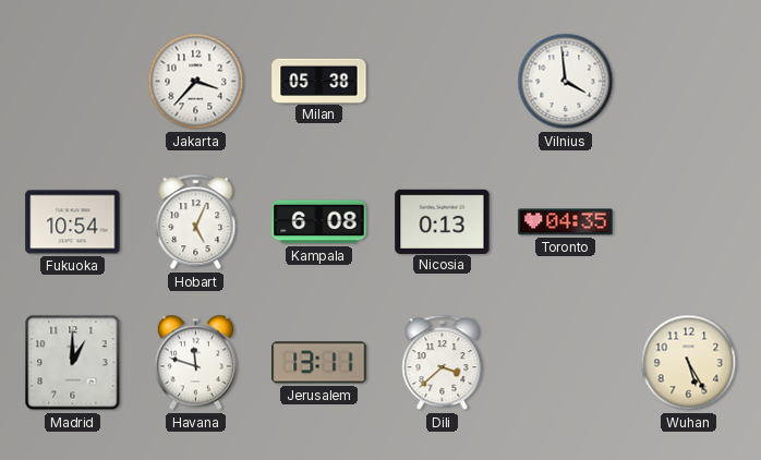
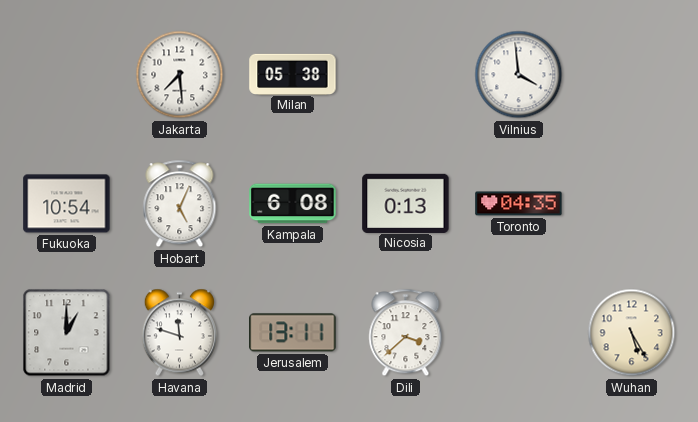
Jakarta: 3:37 -> 7:29 (180, 75)
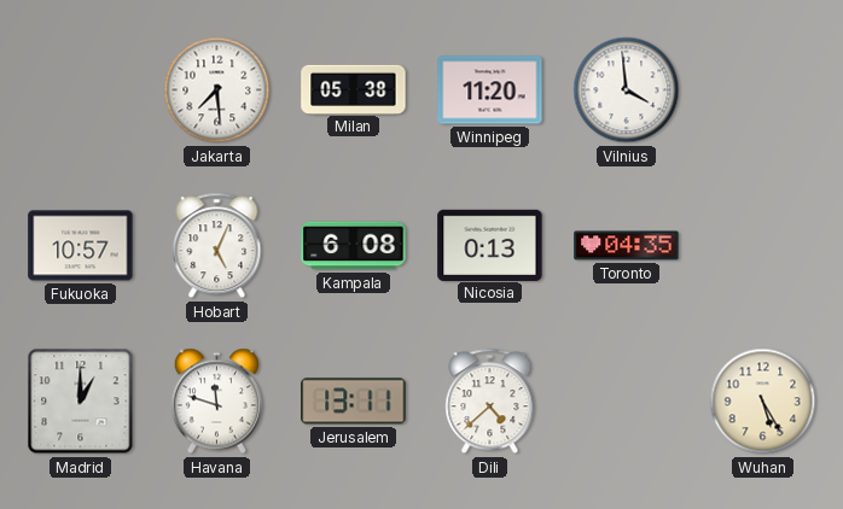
Winnipeg: none -> 11:20 (490, 90)
Fukuoka: 10:54 -> 10:57 (81, 246)
Dili: 3:38 -> 4:38 (490, 402)
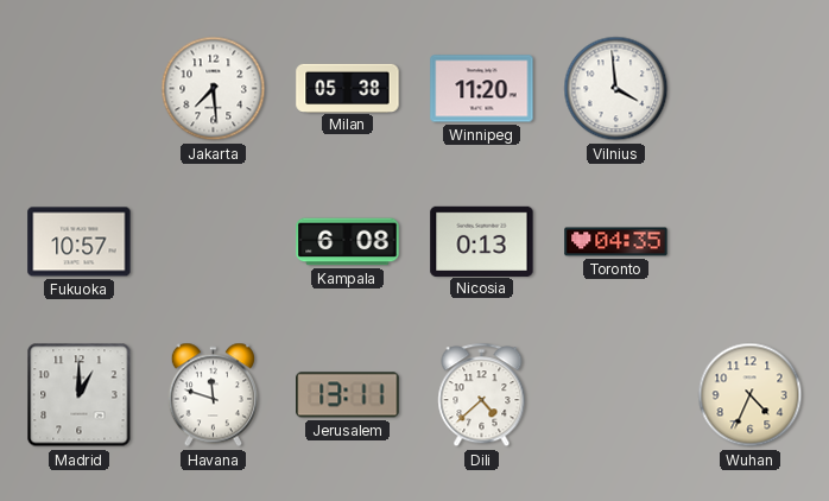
Hobart: 5:04 -> none (217, 246)
Wuhan: 5:25 -> 4:34 (751, 395)
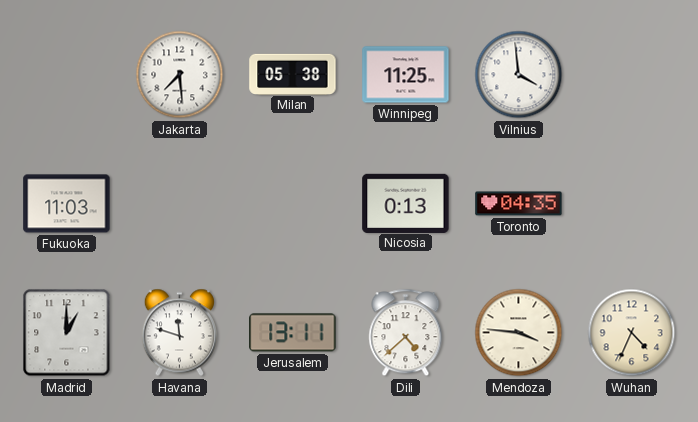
Winnipeg: 11:20 -> 11:25 (406, 75)
Fukuoka: 10:57 -> 11:03 (67, 204)
Kampala: 6:08 -> none (348, 242)
Mendoza: none -> 3:46 (519, 333)
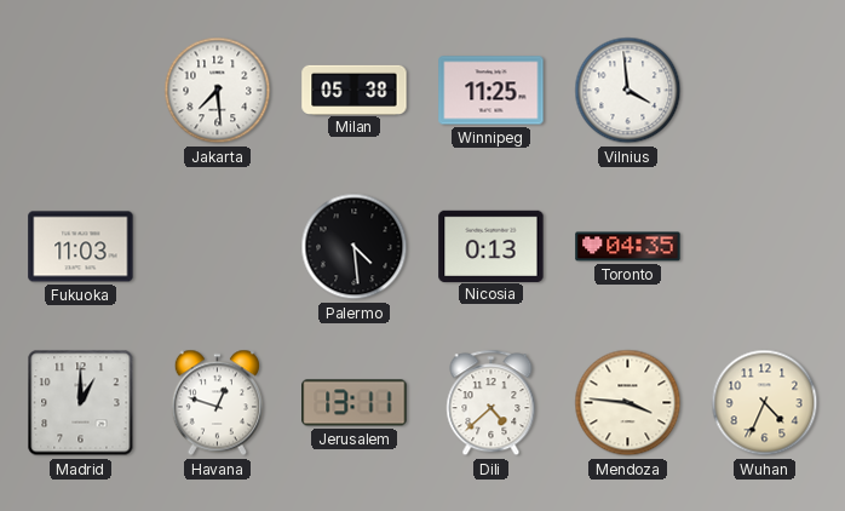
Palermo: none -> 4:29 (355, 247)
Havana: 11:48 -> 12:48 (217, 403)
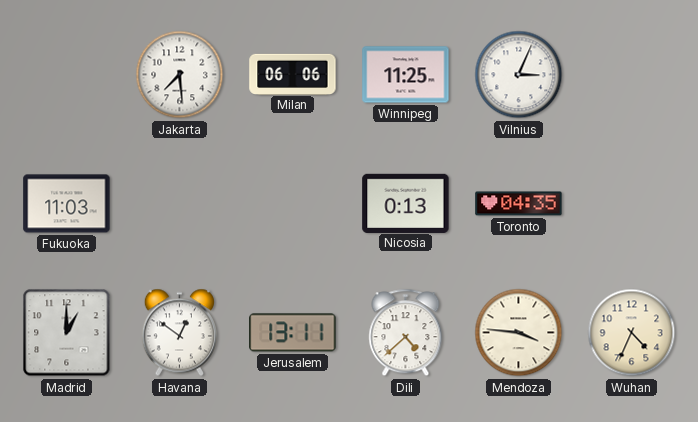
Milan: 05:38 -> 06:06 (293, 74)
Vilnius: 3:59 -> 3:04 (519, 75)
Palermo: 4:29 -> none (355, 247)
Havana: 12:48 -> 12:51 (179, 333)
